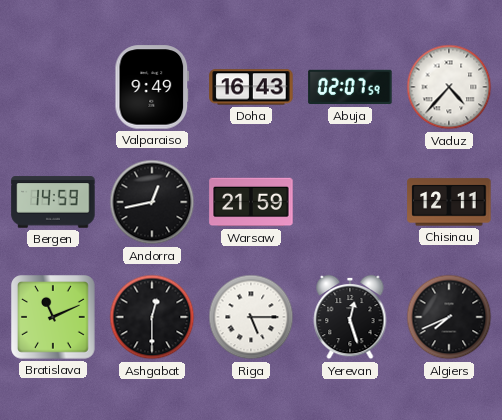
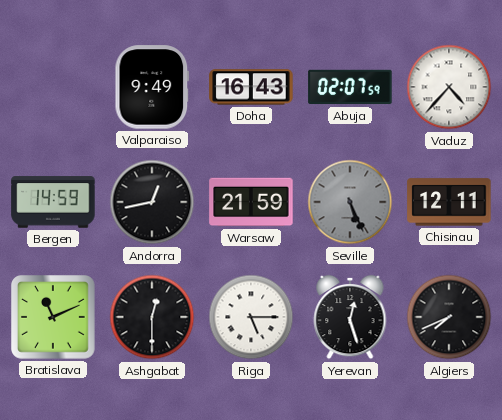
Seville: none -> 5:26 (350, 202)
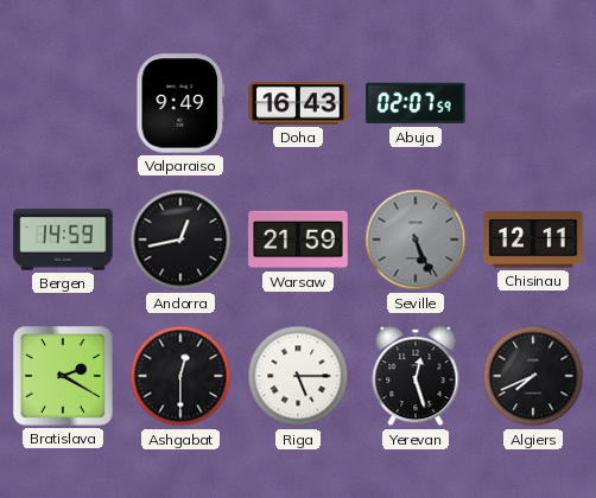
Vaduz: 4:37 -> none (449, 87)
Bratislava: 11:11 -> 2:20 (64, 377)
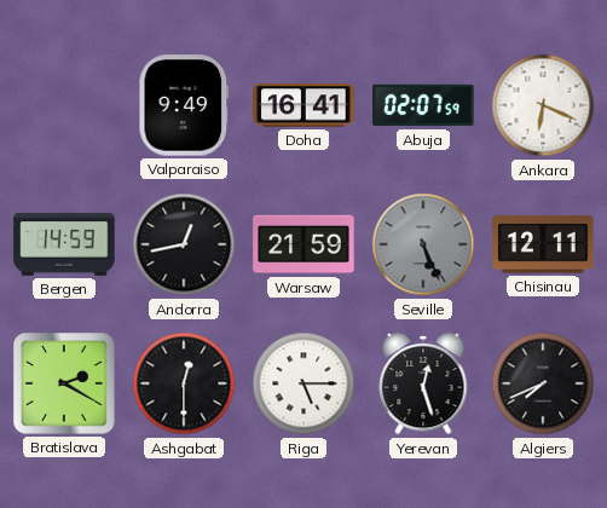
Doha: 16:43 -> 16:41 (303, 105)
Ankara: none -> 6:19 (543, 105)
